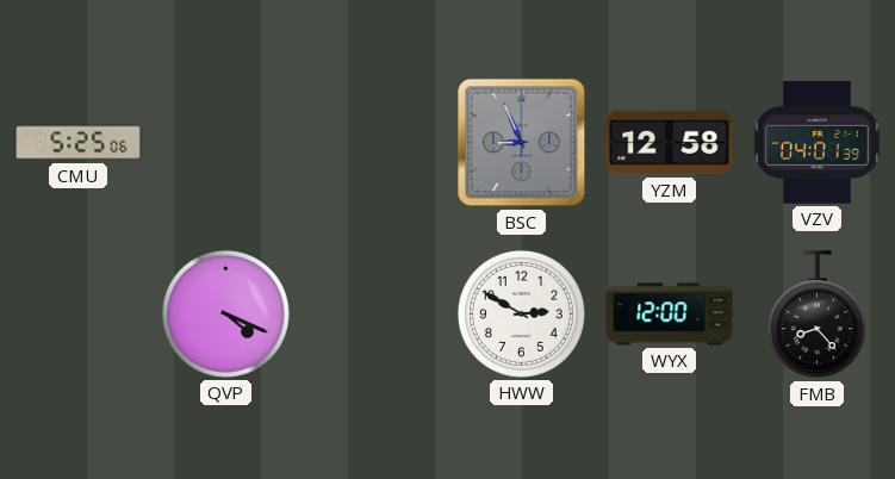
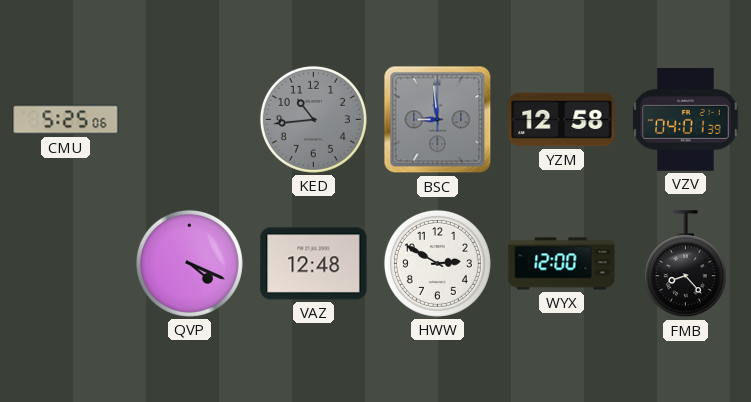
KED: none -> 10:44 (313, 119)
BSC: 8:56 -> 8:59 (438, 120)
VAZ: none -> 12:48 (314, 264)
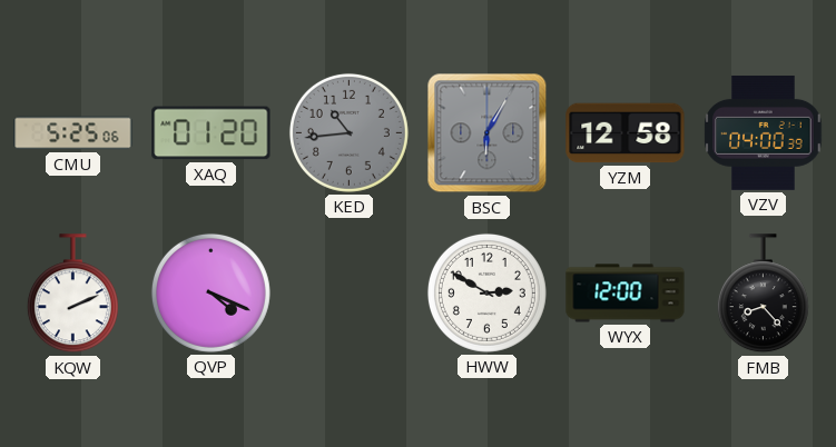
XAQ: none -> 01:20 (212, 133)
BSC: 8:59 -> 6:05 (488, 133)
VZV: 04:01 -> 04:00 (764, 132)
KQW: none -> 2:11 (72, 294)
VAZ: 12:48 -> none (314, 264)
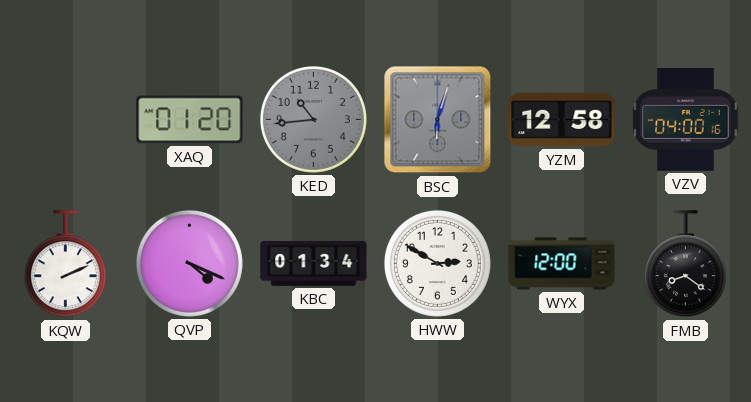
CMU: 5:25 -> none (73, 133)
BSC: 6:05 -> 6:03 (438, 120)
VZV: 04:00:39 -> 04:00:16 (686, 119)
KBC: none -> 01:34 (314, 263)
FMB: 8:23 -> 8:21 (685, 264)
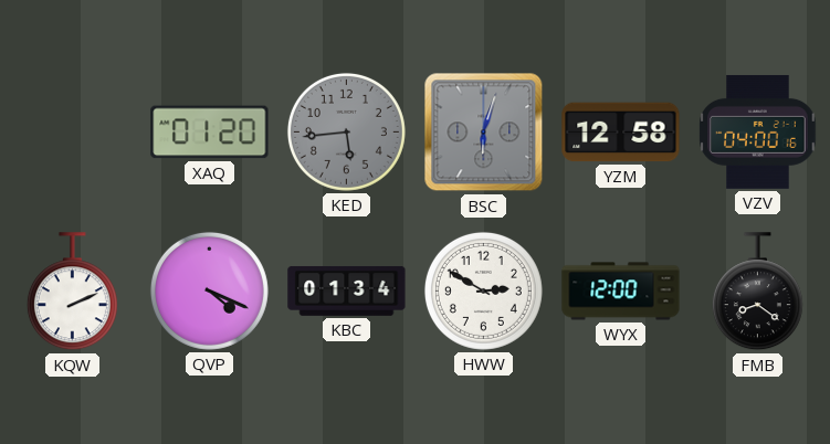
KED: 10:44 -> 5:44 (346, 131)
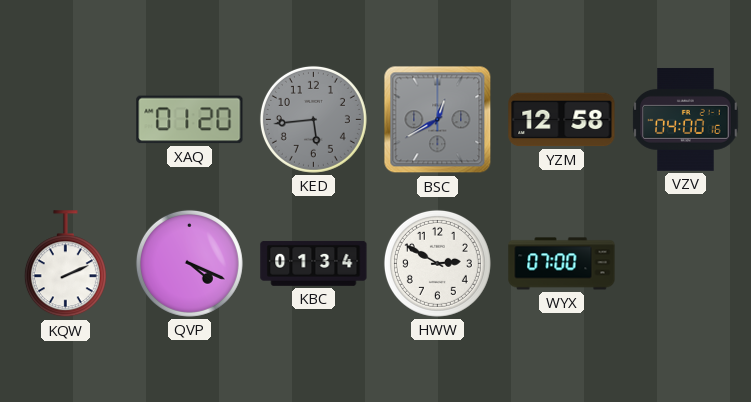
BSC: 6:03 -> 12:40 (438, 120)
WYX: 12:00 -> 07:00 (562, 264)
FMB: 8:21 -> none (757, 292)
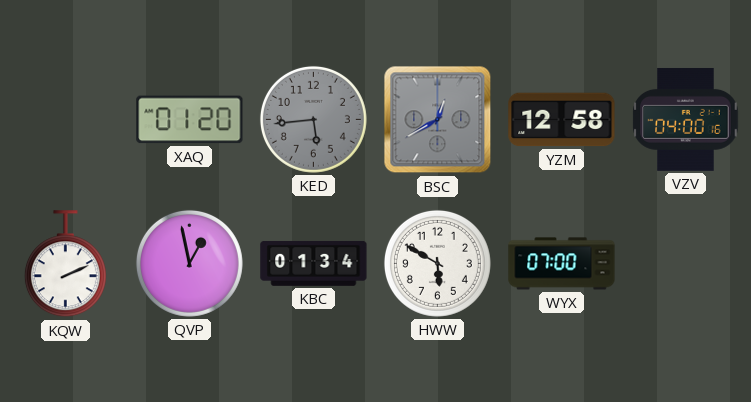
QVP: 4:19 -> 12:58 (189, 263)
HWW: 2:50 -> 5:50 (437, 263)
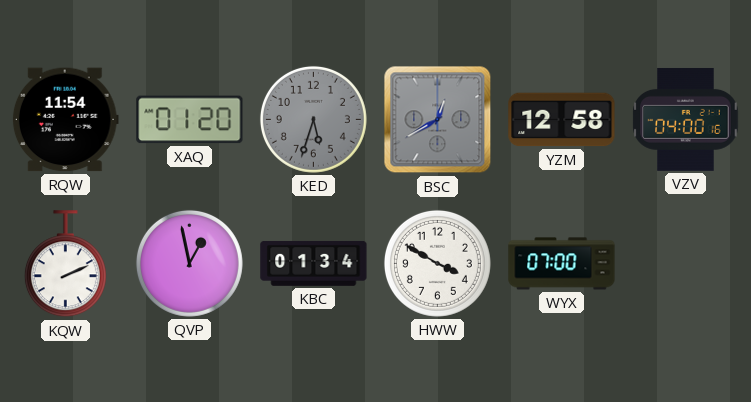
RQW: none -> 11:54 (65, 120)
KED: 5:44 -> 5:33 (313, 119)
HWW: 5:50 -> 3:50 (437, 263)
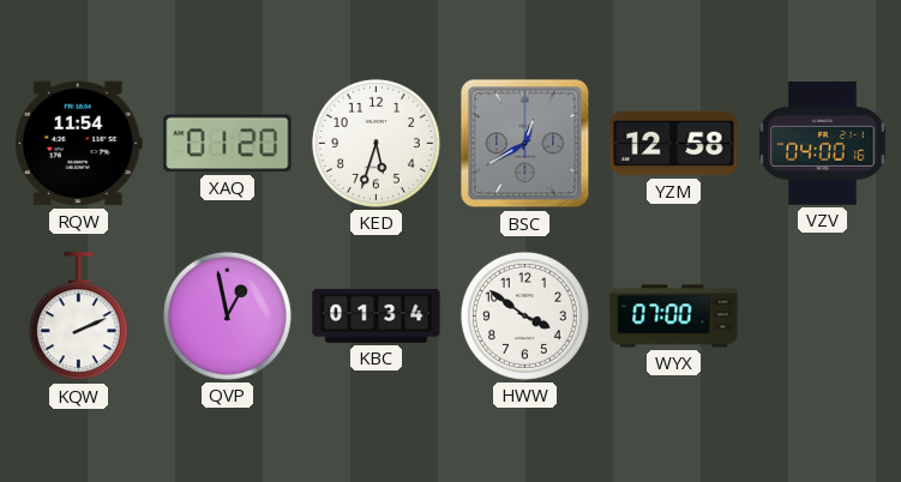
KED dial: grey -> white (376, 143)
HWW: 3:50 -> 3:51 (524, 315)
